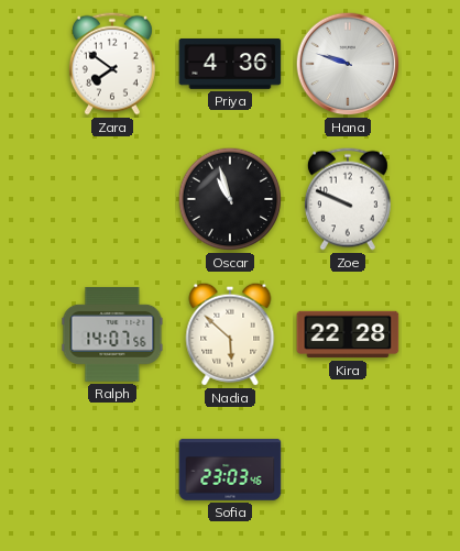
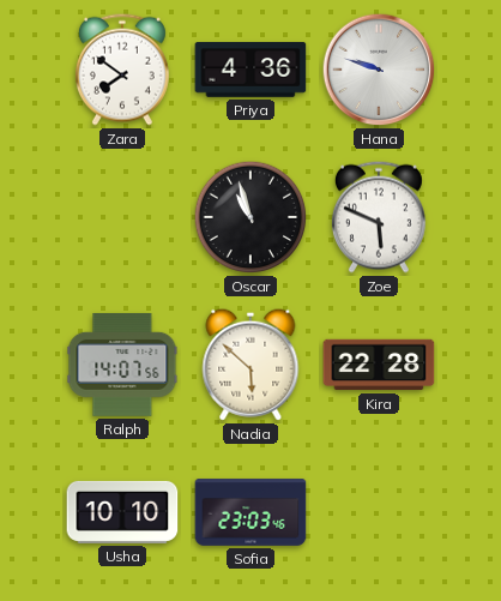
Zoe: 9:49 -> 5:49 (379, 217)
Usha: none -> 10:10 (122, 512)
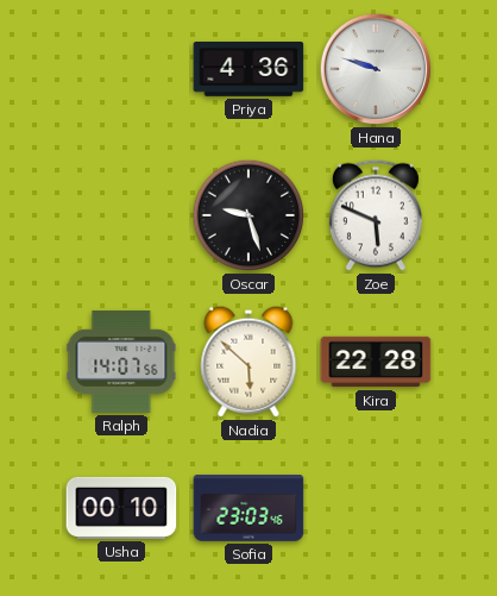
Zara: 7:51 -> none (122, 70)
Oscar: 10:57 -> 9:27 (248, 215)
Usha: 10:10 -> 00:10 (121, 508)
